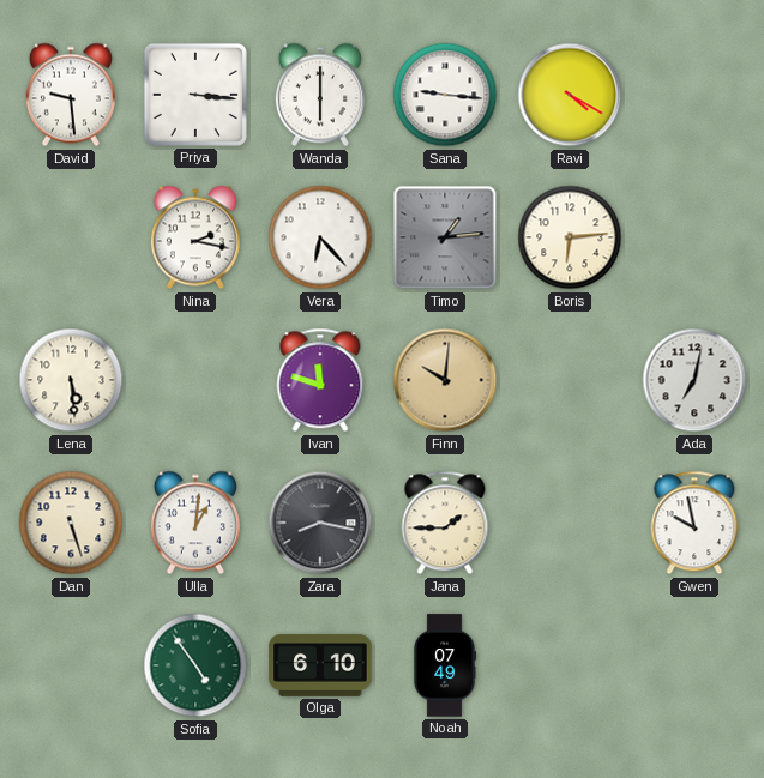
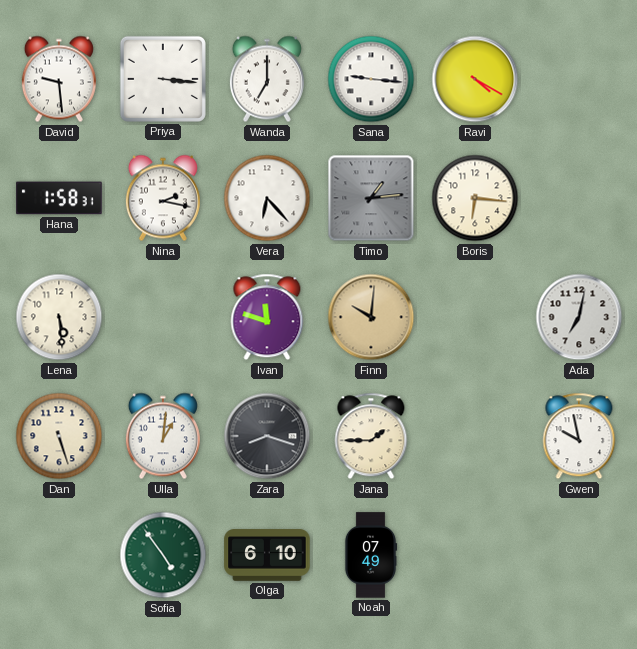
Wanda: 6:00 -> 7:00 (267, 79)
Hana: none -> 1:58 (59, 198)
Boris: 6:14 -> 6:16 (475, 198)
Zara: 8:17 -> 8:18 (267, 436)
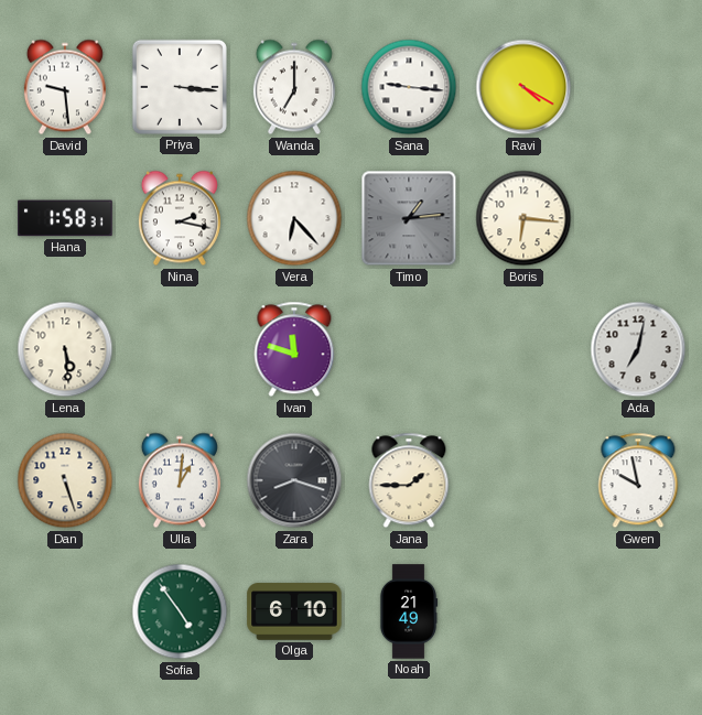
Finn: 10:01 -> none (371, 317)
Noah: 07:49 -> 21:49 (409, 611)
